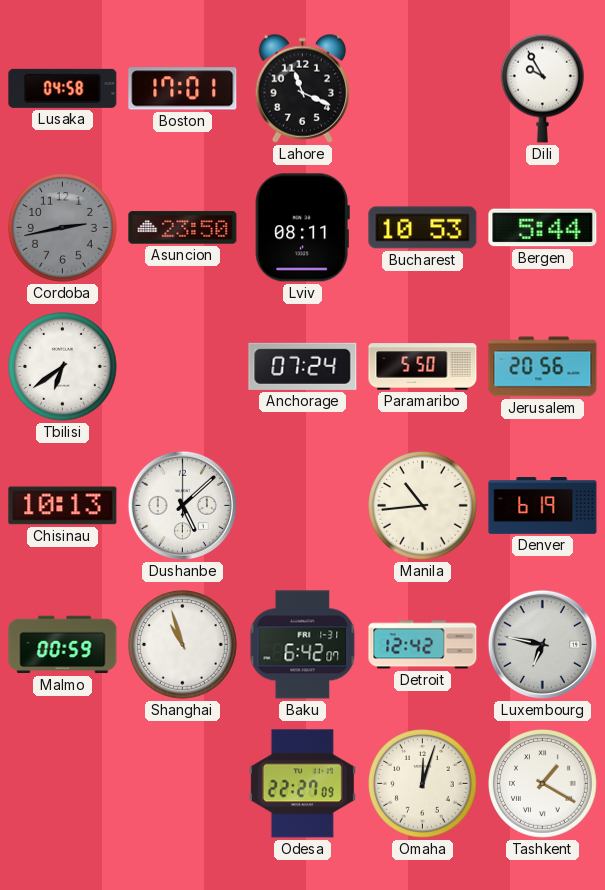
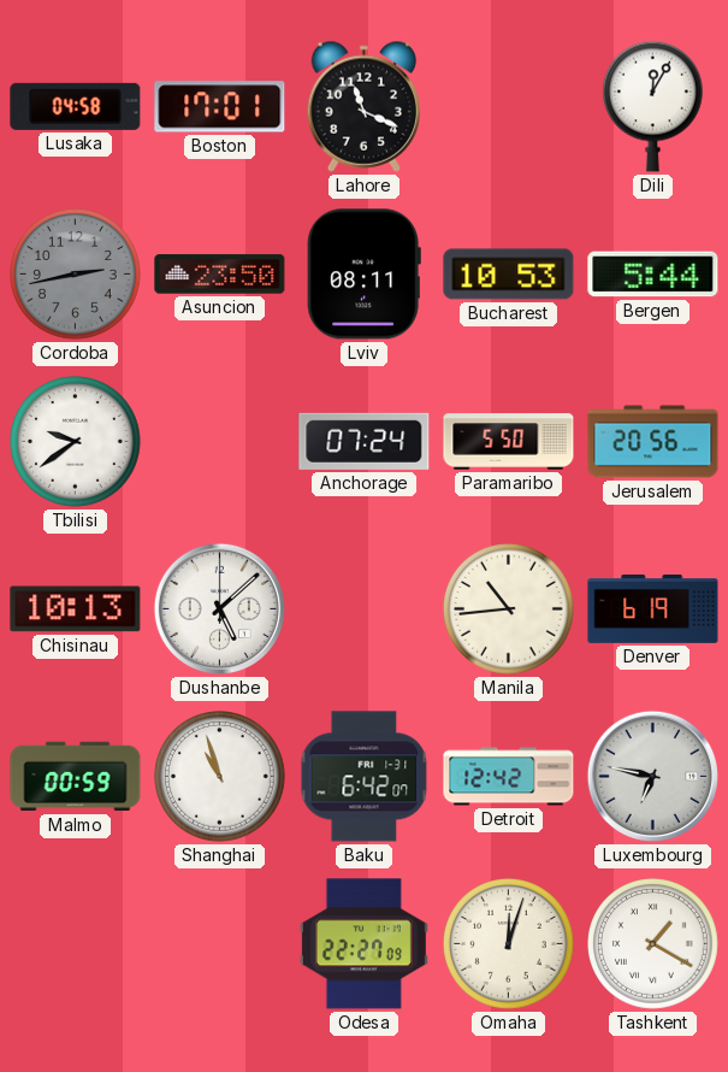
Dili: 9:55 -> 12:05 (652, 106)
Tbilisi: 6:39 -> 9:39 (76, 442)
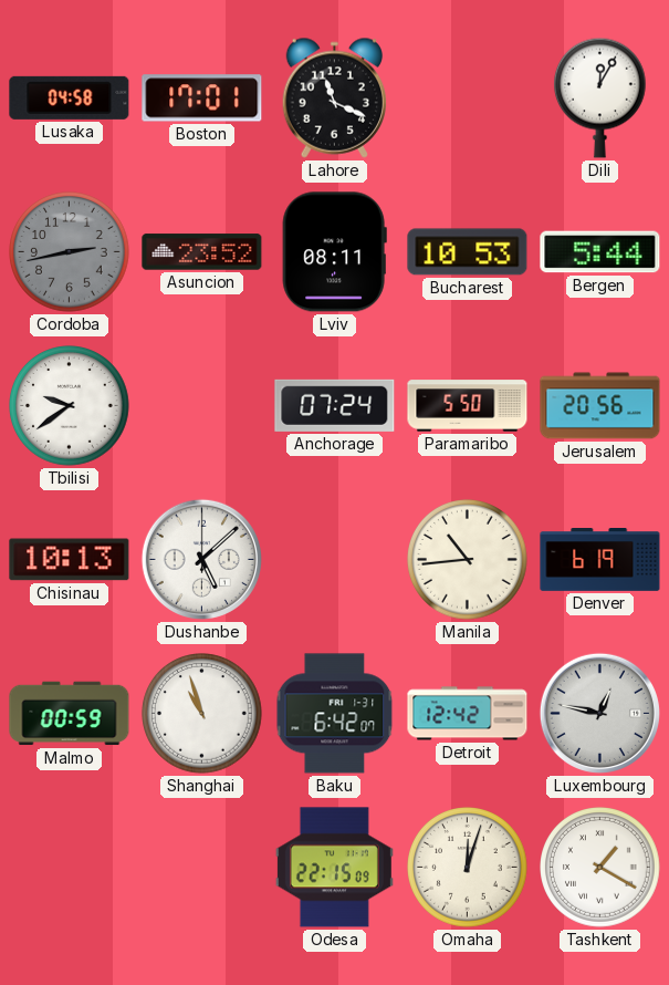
Asuncion: 23:50 -> 23:52 (202, 252)
Luxembourg: 6:47 -> 12:47 (599, 713)
Odesa: 22:27 -> 22:15 (334, 868)
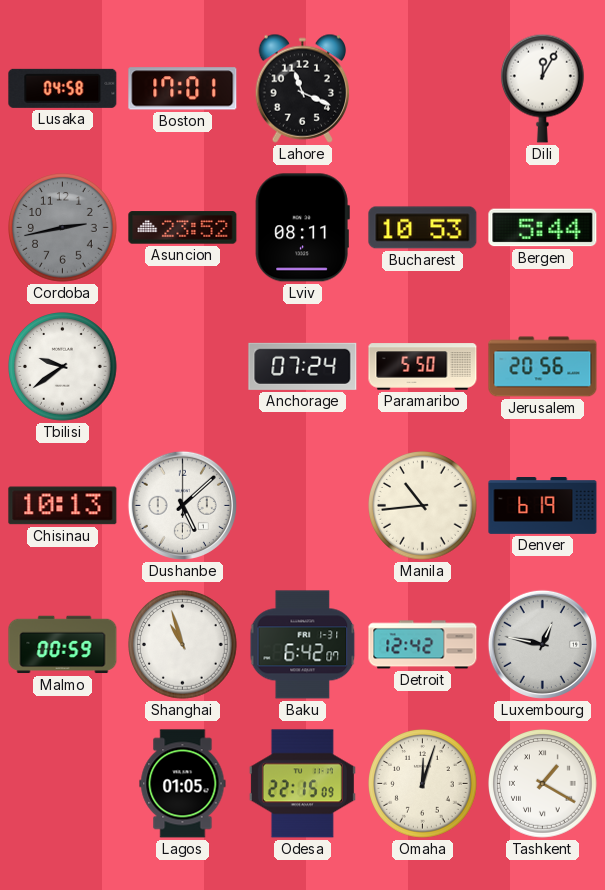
Lagos: none -> 01:05 (183, 784)
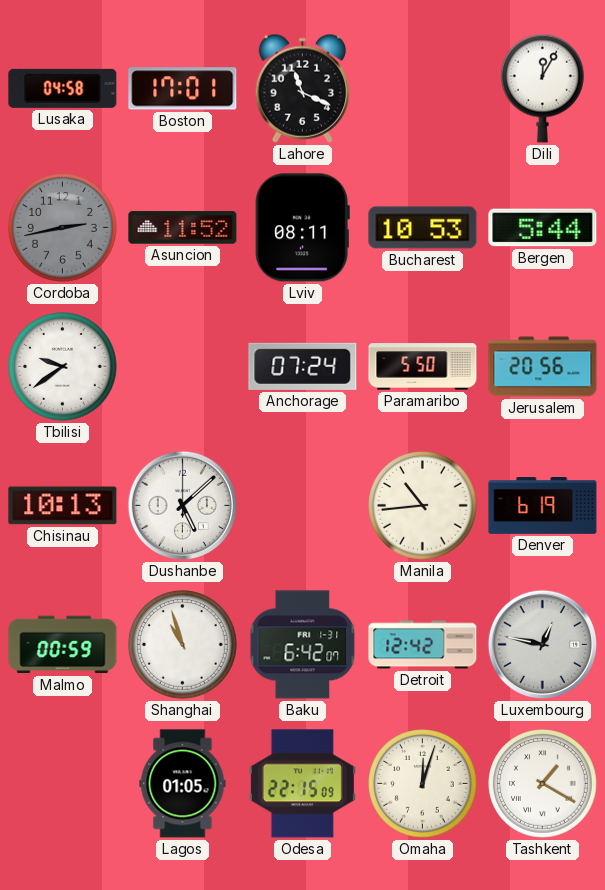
Asuncion: 23:52 -> 11:52 (183, 228)
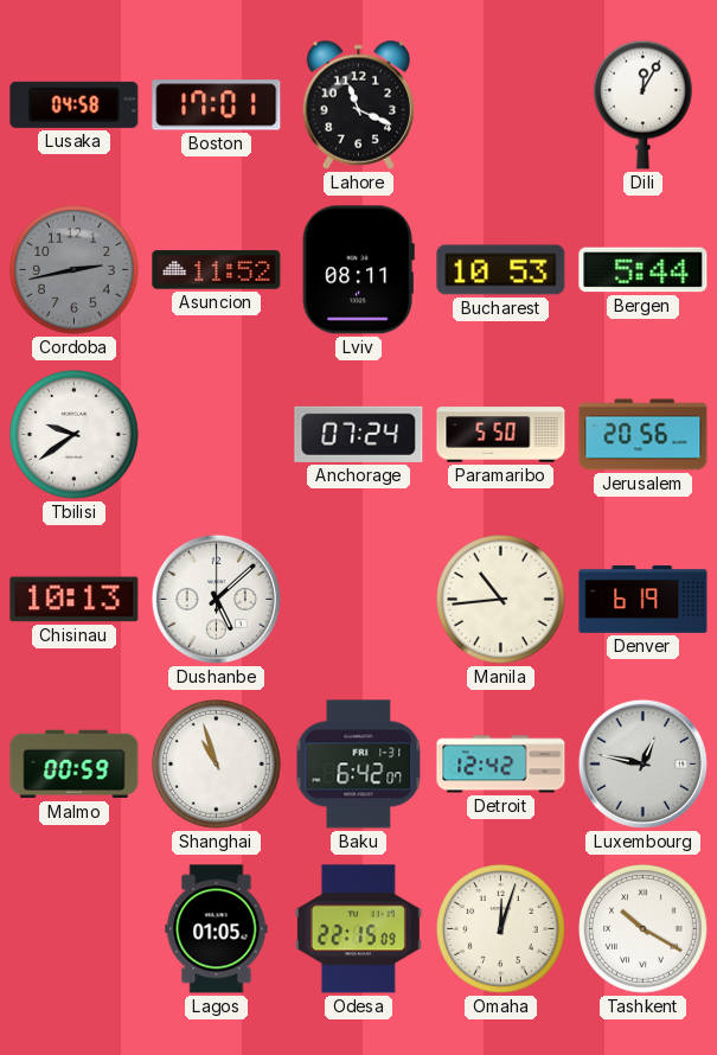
Tashkent: 1:20 -> 10:20 (644, 929)
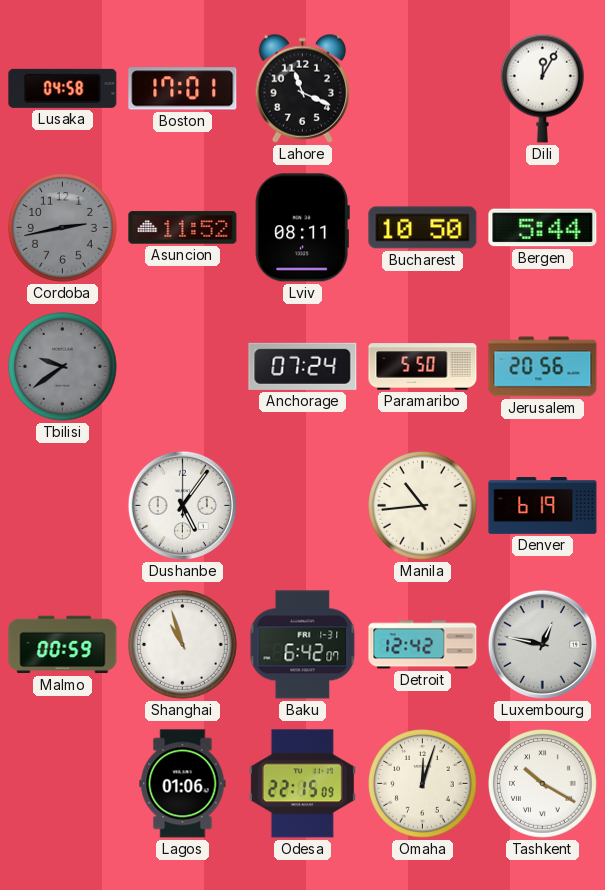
Bucharest: 10:53 -> 10:50 (423, 228)
Tbilisi dial: white -> grey (63, 367)
Chisinau: 10:13 -> none (75, 600)
Dushanbe: 5:08 -> 5:06 (182, 505)
Lagos: 01:05 -> 01:06 (183, 784)
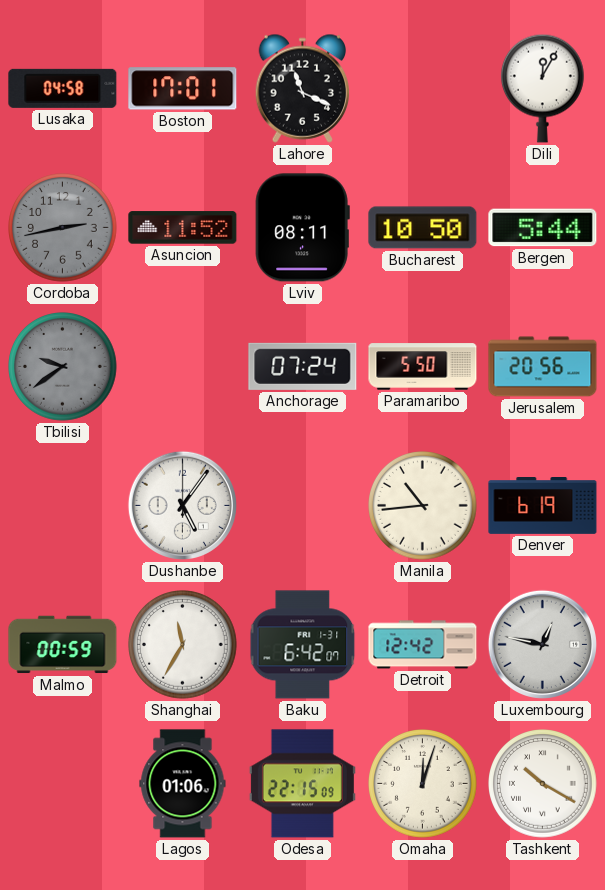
Shanghai: 10:57 -> 11:35 (183, 645)
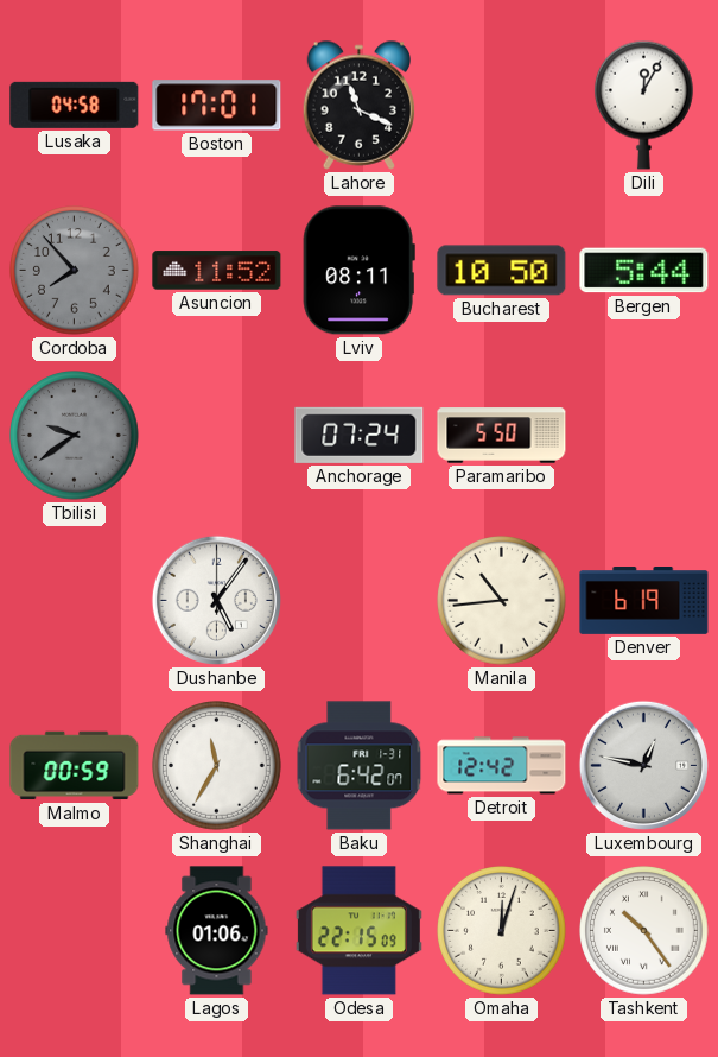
Cordoba: 2:43 -> 7:53 (75, 271)
Jerusalem: 20:56 -> none (543, 367)
Tashkent: 10:20 -> 10:24 (644, 931)
